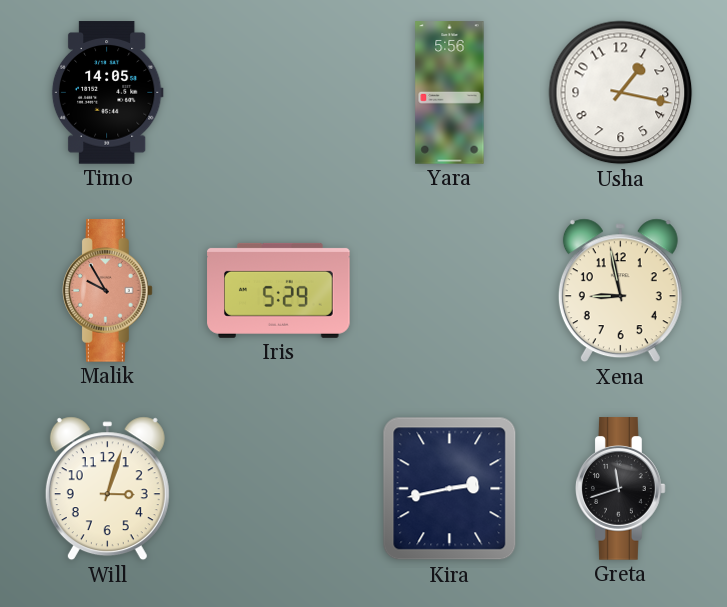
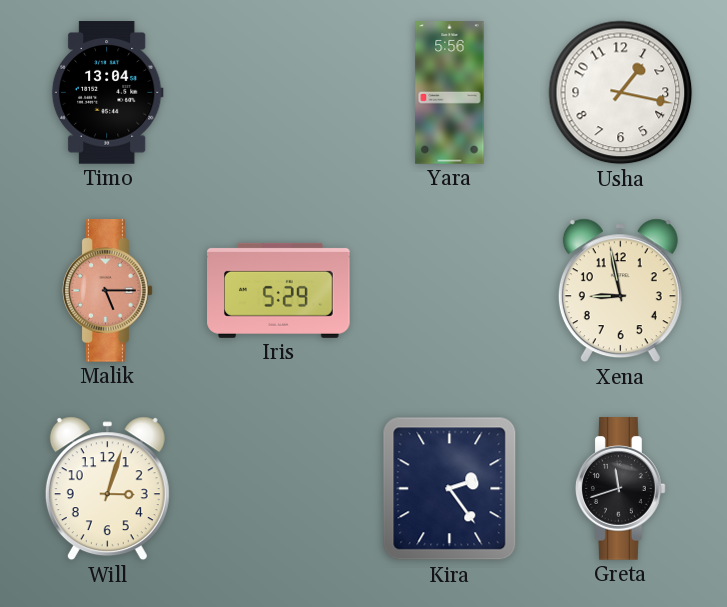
Timo: 14:05 -> 13:04 (107, 93)
Malik: 9:55 -> 5:15 (108, 291)
Kira: 2:43 -> 2:24 (450, 489)
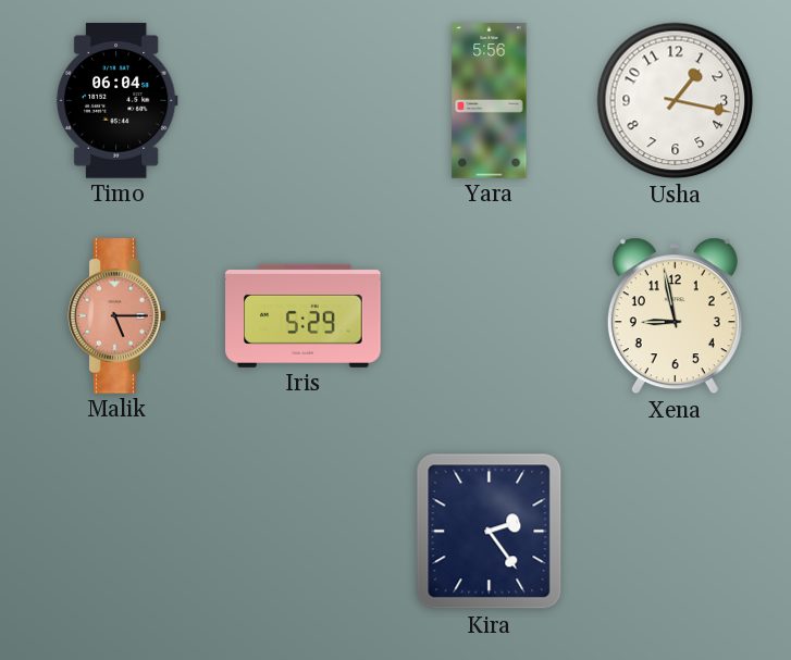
Timo: 13:04 -> 06:04 (116, 101)
Will: 3:03 -> none (107, 489)
Greta: 11:42 -> none (621, 489)
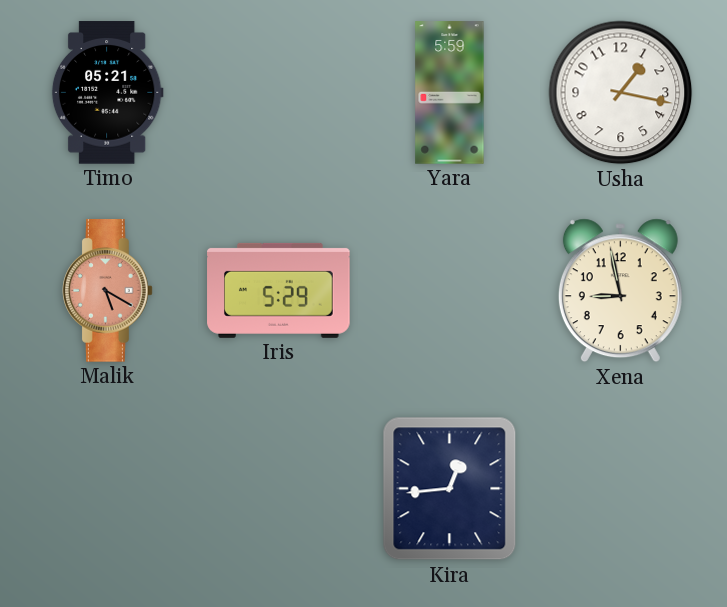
Timo: 06:04 -> 05:21 (107, 93)
Yara: 5:56 -> 5:59 (450, 93)
Malik: 5:15 -> 5:20 (108, 291)
Kira: 2:24 -> 12:44 (450, 489)
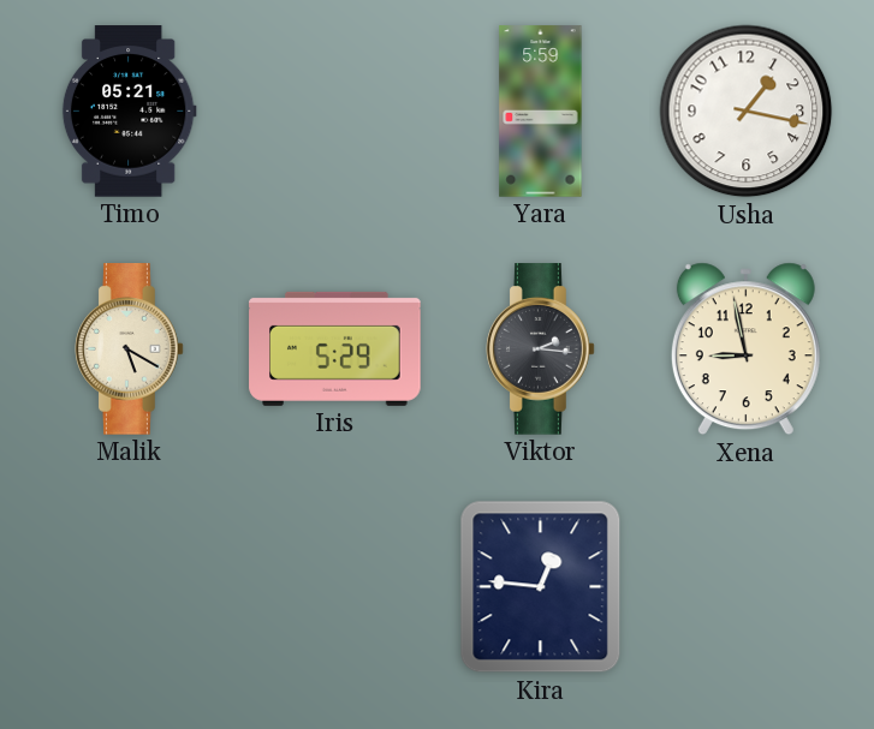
Malik dial: salmon -> cream (130, 349)
Viktor: none -> 2:16 (541, 349)
Kira: 12:44 -> 12:46 (541, 587)
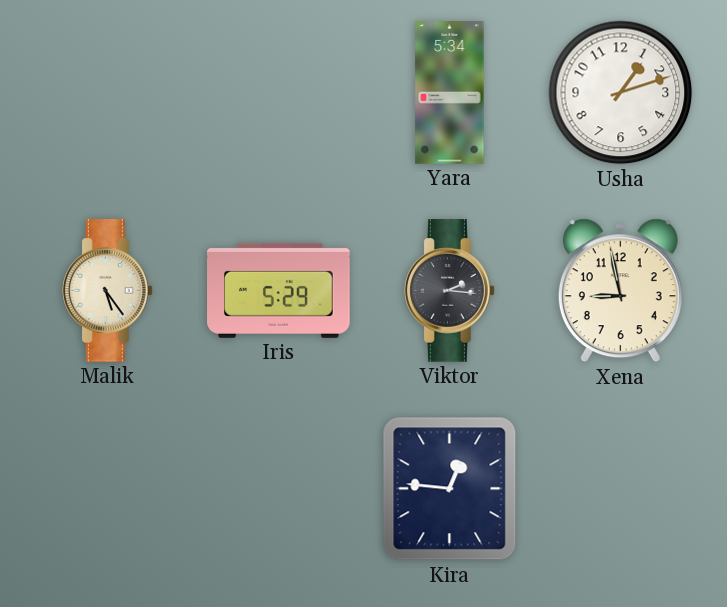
Timo: 05:21 -> none (129, 112)
Yara: 5:59 -> 5:34 (450, 93)
Usha: 1:17 -> 1:12 (621, 93)
Malik: 5:20 -> 5:24 (108, 291)
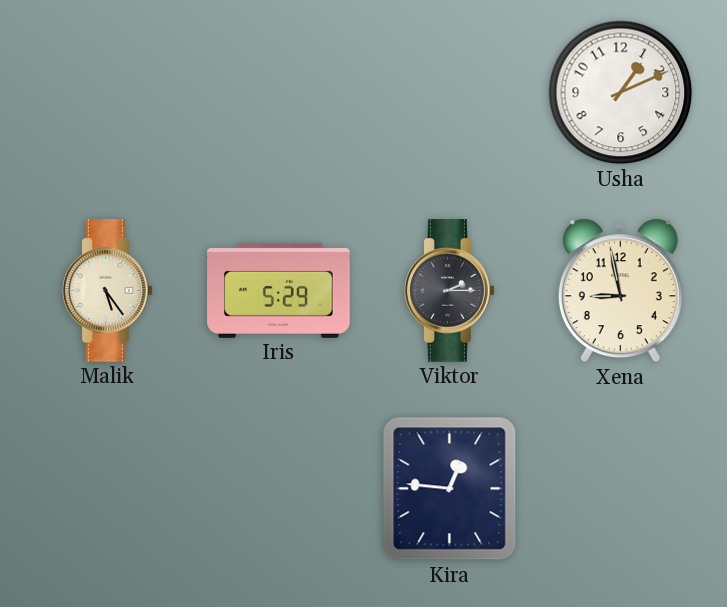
Yara: 5:34 -> none (450, 93)
Usha: 1:12 -> 1:11 (621, 93)
Viktor: 2:16 -> 2:15 (450, 291)
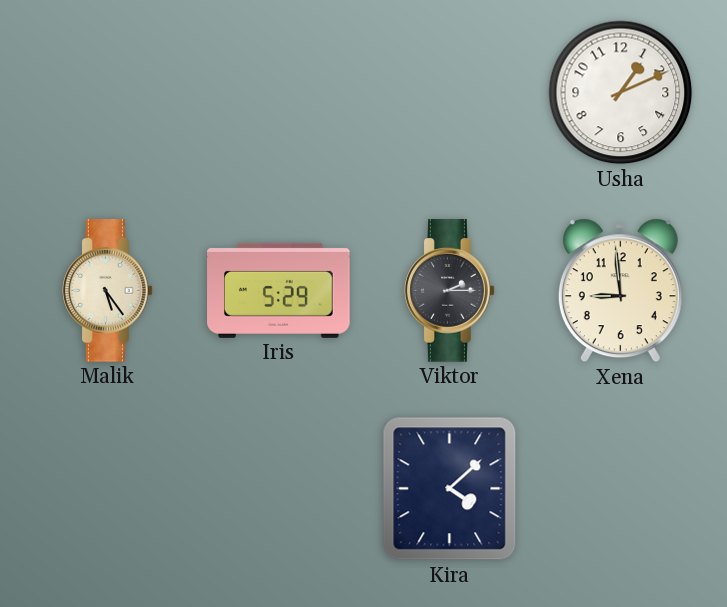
Xena: 8:58 -> 8:59 (620, 291)
Kira: 12:46 -> 4:08 (450, 489)
